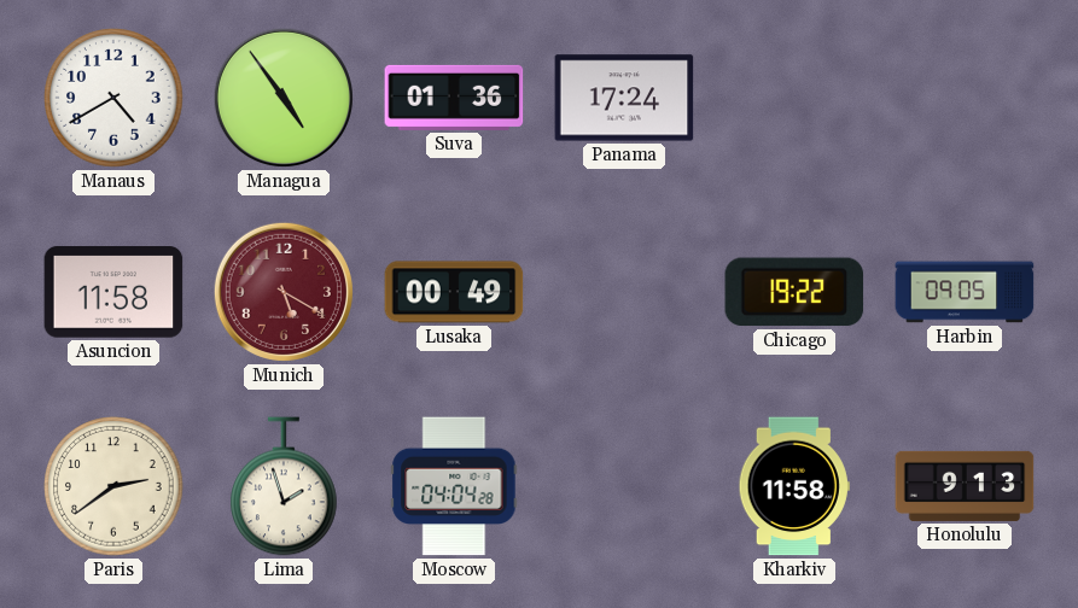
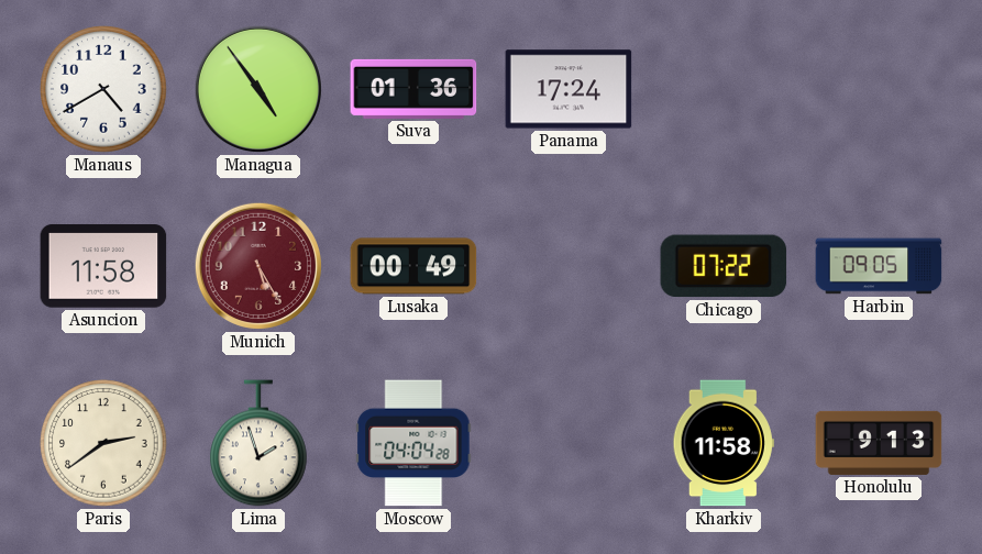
Munich: 5:20 -> 5:25 (258, 266)
Chicago: 19:22 -> 07:22 (724, 266)
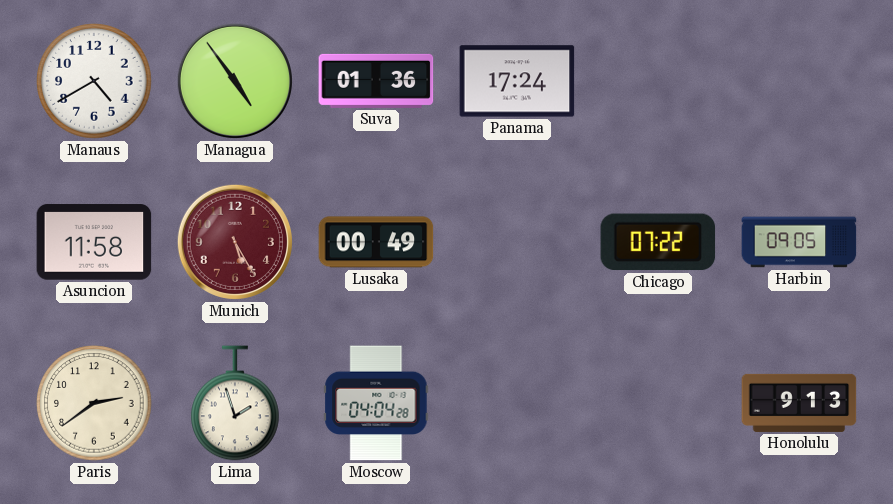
Kharkiv: 11:58 -> none (724, 443)
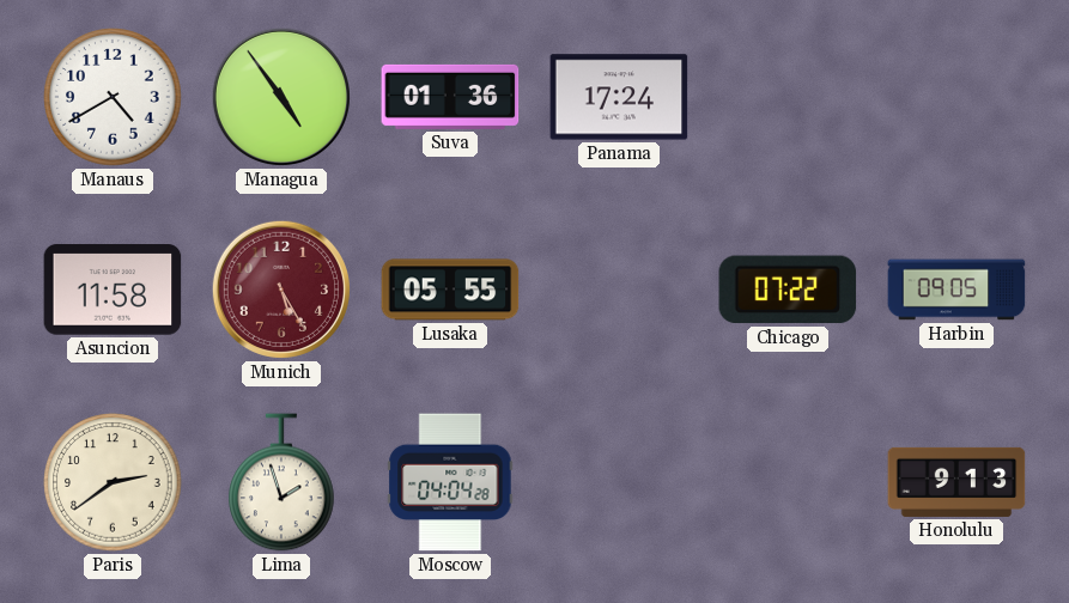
Lusaka: 00:49 -> 05:55 (450, 290)
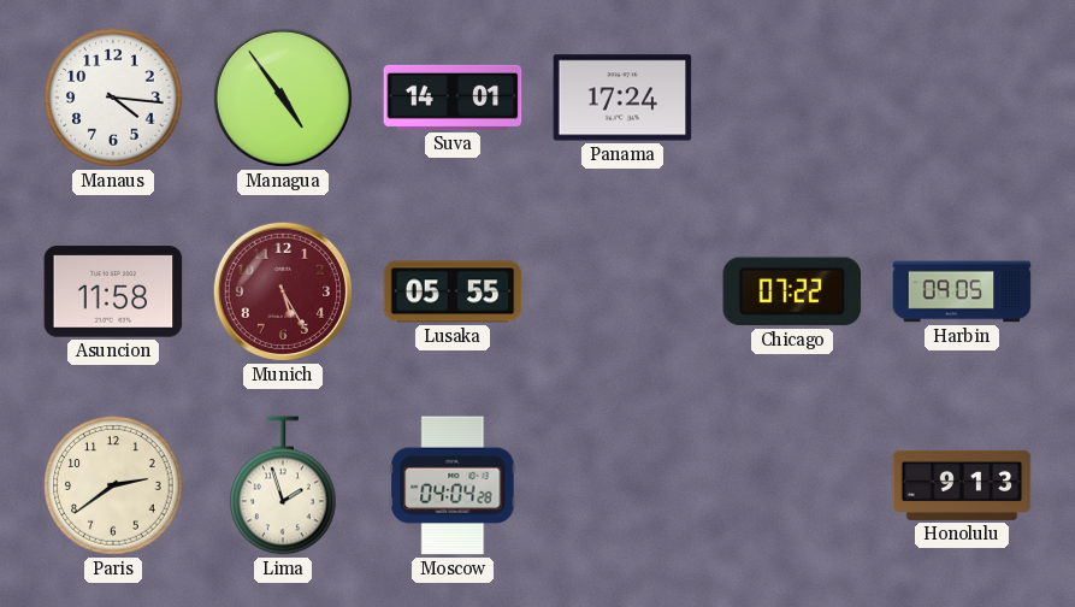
Manaus: 4:40 -> 4:16 (113, 98)
Suva: 01:36 -> 14:01 (453, 98)
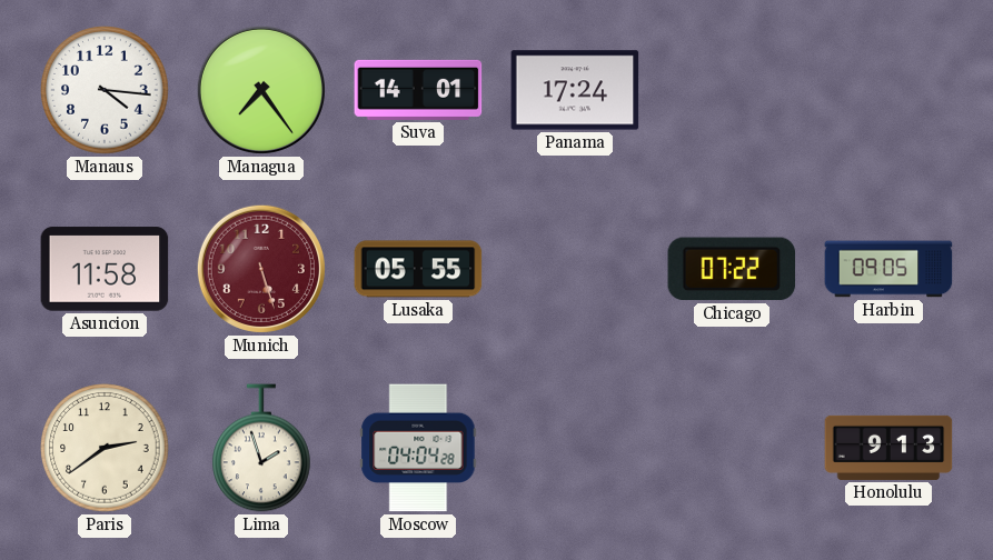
Managua: 4:54 -> 7:24 (261, 90)
Munich: 5:25 -> 5:27 (261, 269)
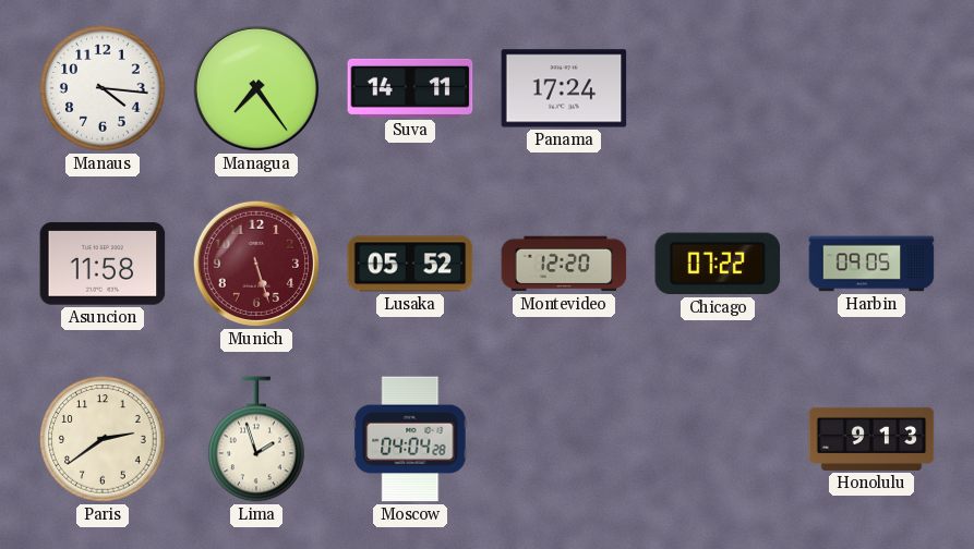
Suva: 14:01 -> 14:11 (410, 88)
Lusaka: 05:55 -> 05:52 (410, 264)
Montevideo: none -> 12:20 (564, 264)
